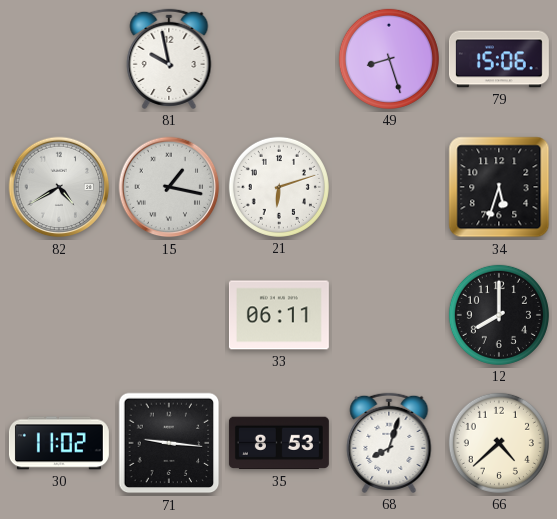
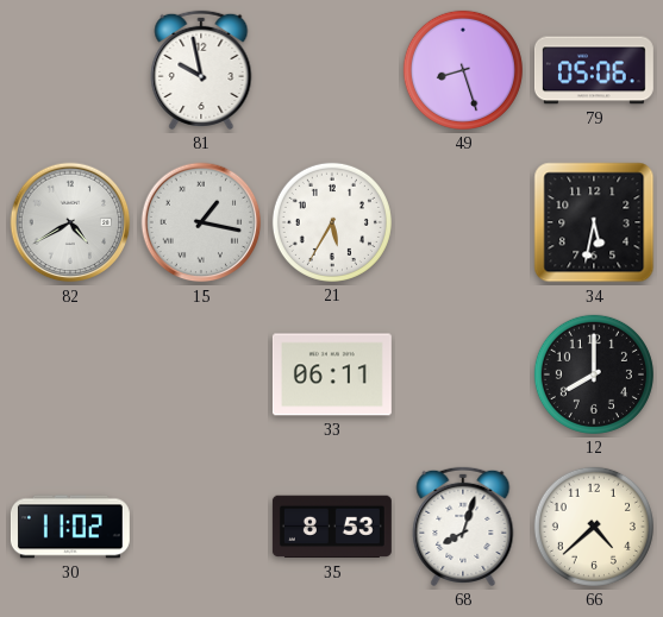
79: 15:06 -> 05:06 (594, 70)
21: 6:12 -> 5:35 (332, 222)
34: 5:33 -> 5:32 (594, 222)
71: 9:16 -> none (169, 443)
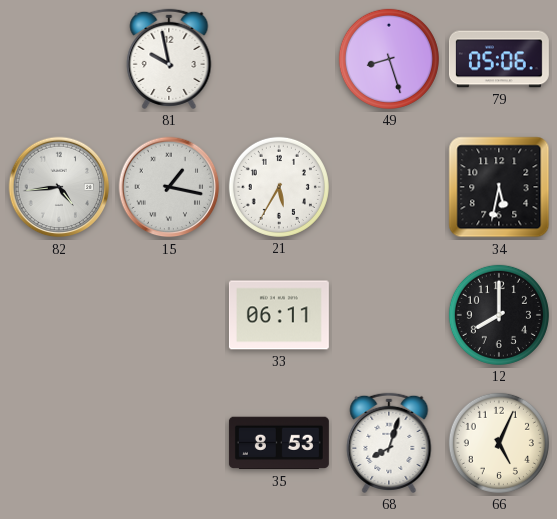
82: 4:40 -> 4:44 (59, 187)
30: 11:02 -> none (70, 527)
66: 4:38 -> 5:04 (499, 443)
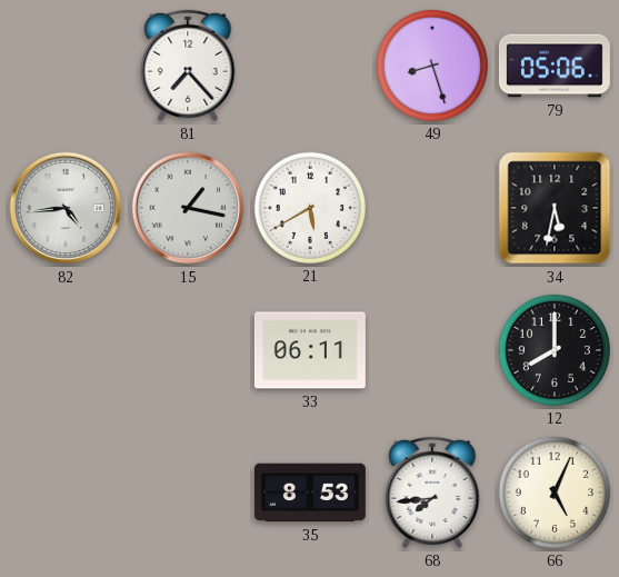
81: 9:58 -> 7:23 (188, 66)
21: 5:35 -> 5:40 (310, 208)
68: 8:03 -> 7:44 (432, 493)
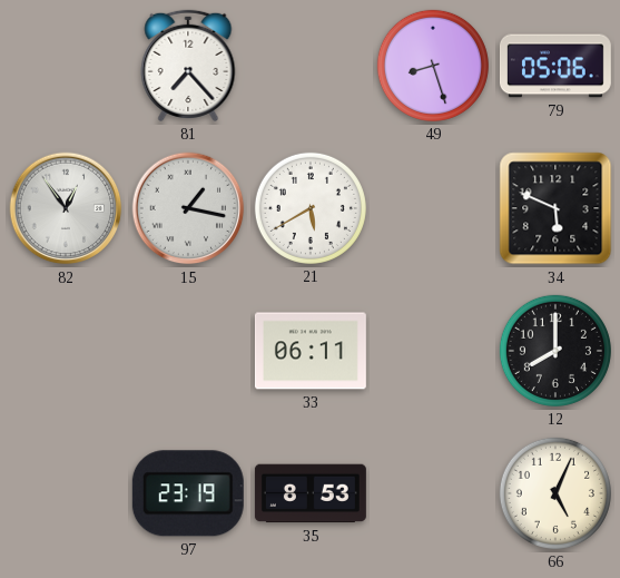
82: 4:44 -> 12:54 (66, 208)
34: 5:32 -> 5:49 (555, 208)
97: none -> 23:19 (188, 493)
68: 7:44 -> none (432, 493)
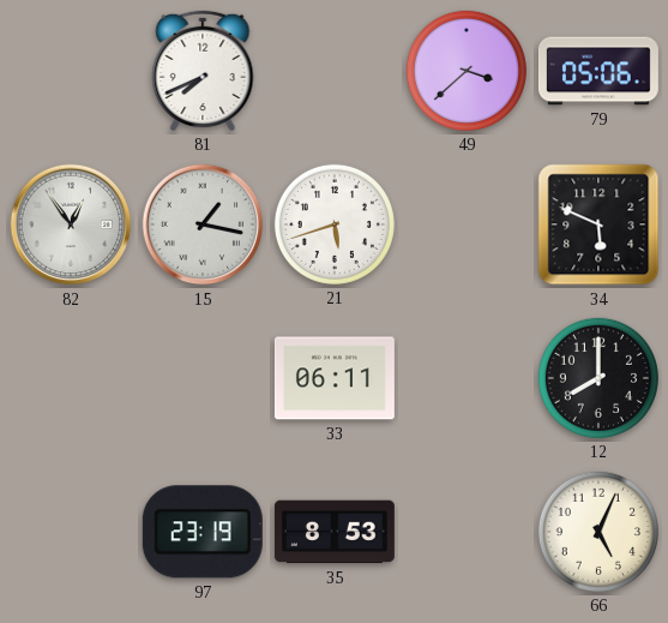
81: 7:23 -> 7:41 (203, 71)
49: 8:27 -> 3:38 (467, 71)
21: 5:40 -> 5:42 (335, 224)
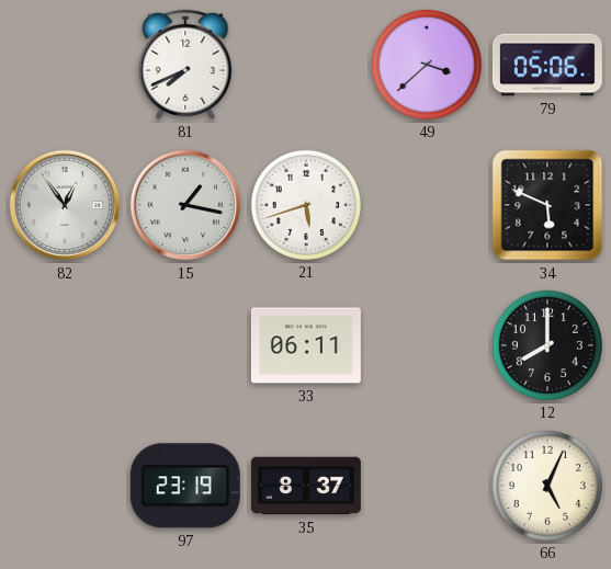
35: 8:53 -> 8:37 (306, 486)
